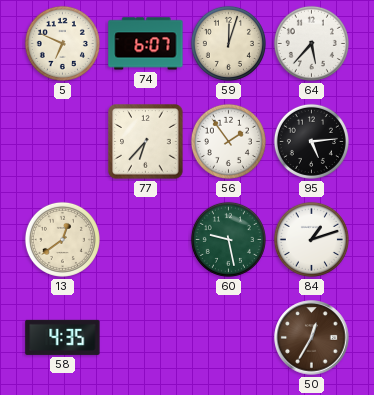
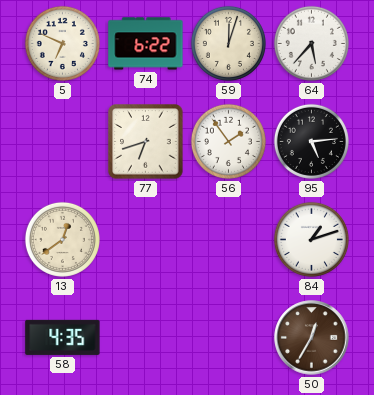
74: 6:07 -> 6:22 (146, 44)
77: 6:37 -> 6:42 (146, 142)
60: 9:28 -> none (228, 239)
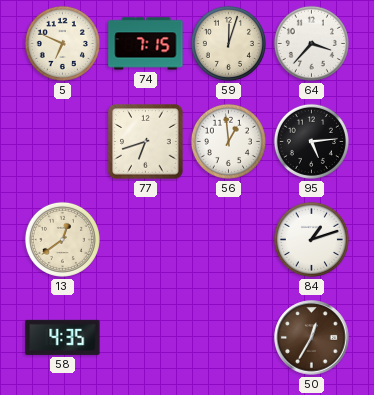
74: 6:22 -> 7:15 (146, 44)
64: 5:37 -> 3:37 (311, 43)
56: 1:54 -> 12:59 (228, 141)
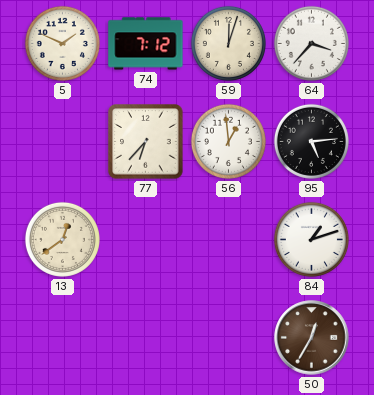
5: 6:49 -> 1:49 (62, 43)
74: 7:15 -> 7:12 (146, 44)
77: 6:42 -> 6:37 (146, 142)
58: 4:35 -> none (63, 337)
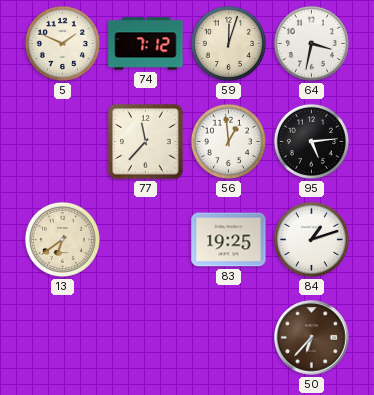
64: 3:37 -> 3:32 (311, 43)
77: 6:37 -> 11:37 (146, 142)
13: 12:39 -> 6:39 (62, 239)
83: none -> 19:25 (229, 240)
50: 12:35 -> 6:37 (312, 338)
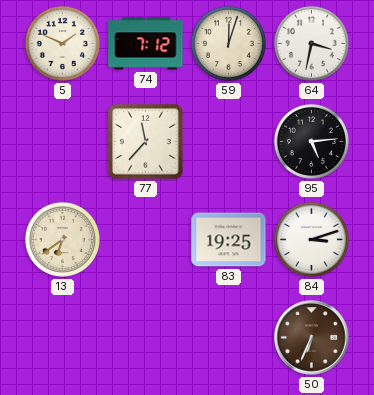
56: 12:59 -> none (228, 141)
84: 1:12 -> 3:12 (311, 239)
50: 6:37 -> 6:34 (312, 338)
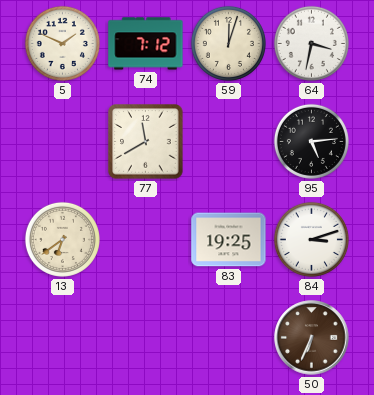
77: 11:37 -> 11:40 (146, 142)
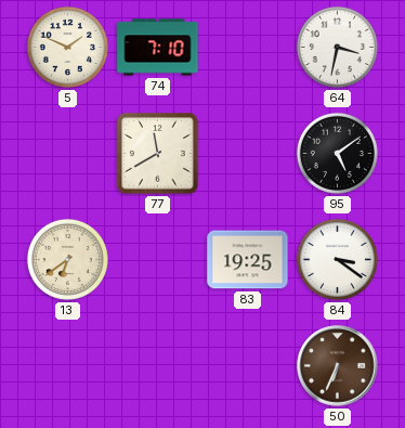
74: 7:12 -> 7:10 (158, 48)
59: 12:03 -> none (228, 43)
95: 5:14 -> 5:09 (337, 153)
84: 3:12 -> 3:21 (337, 259)
